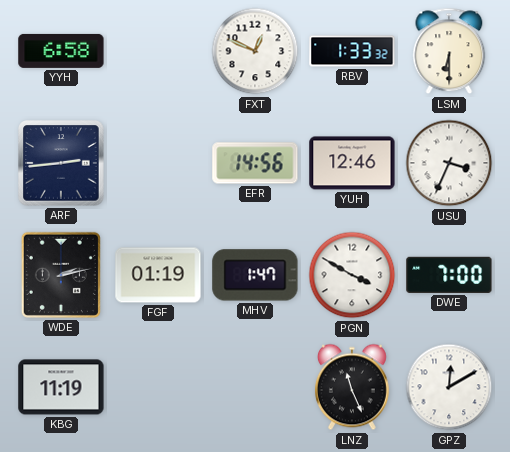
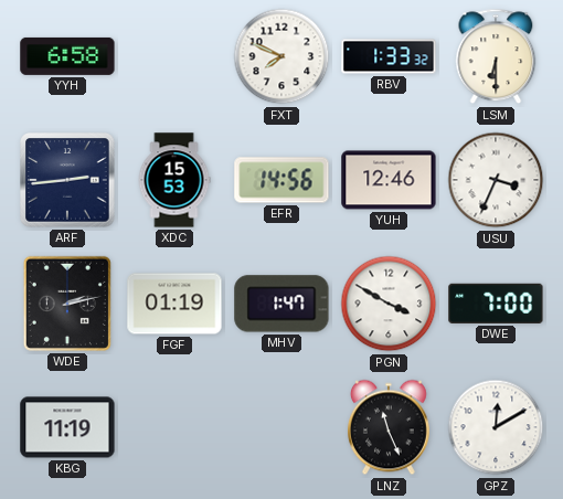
FXT: 12:49 -> 7:49 (281, 56)
XDC: none -> 15:53 (174, 180)
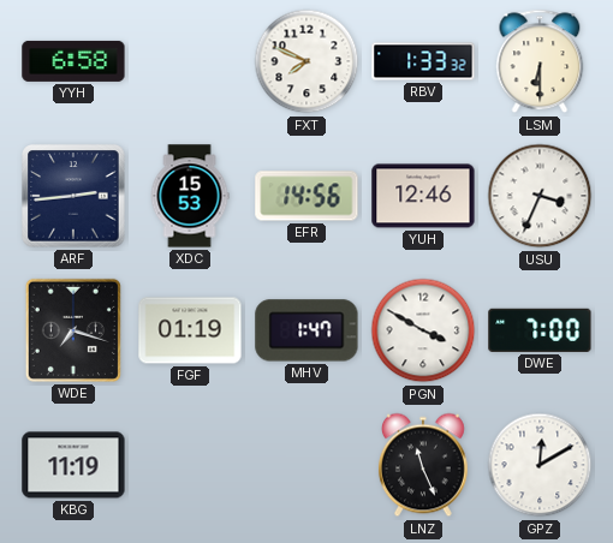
WDE: 2:13 -> 7:18 (73, 330)
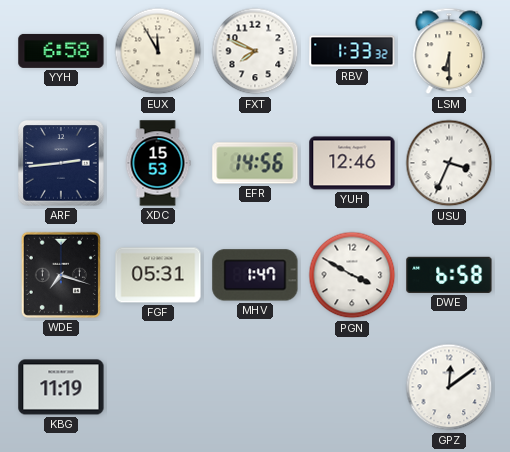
EUX: none -> 11:55 (158, 51)
FGF: 01:19 -> 05:31 (158, 275)
DWE: 7:00 -> 6:58 (449, 275)
LNZ: 11:26 -> none (423, 465)
GPZ: 12:10 -> 12:09 (449, 387)
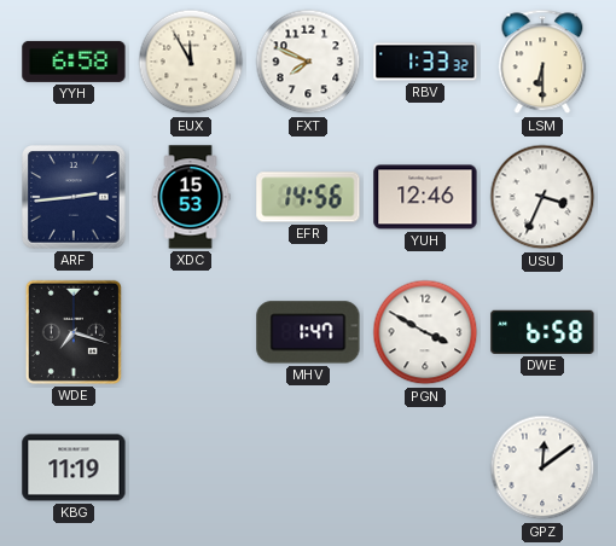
FGF: 05:31 -> none (158, 275)
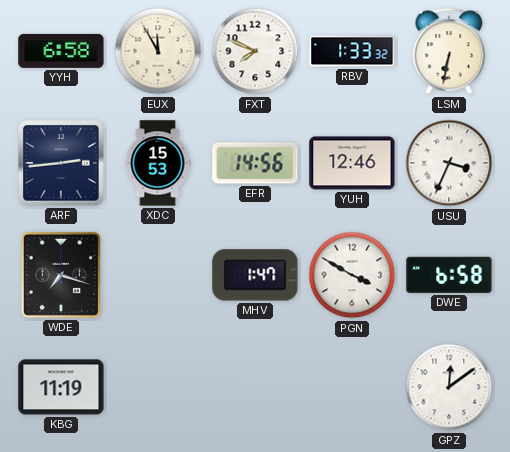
LSM: 6:30 -> 6:32 (449, 51)
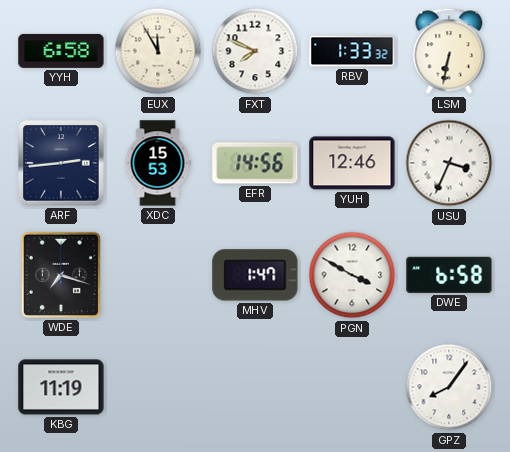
GPZ: 12:09 -> 8:06 (449, 387)
